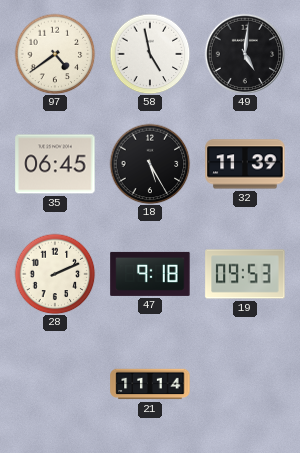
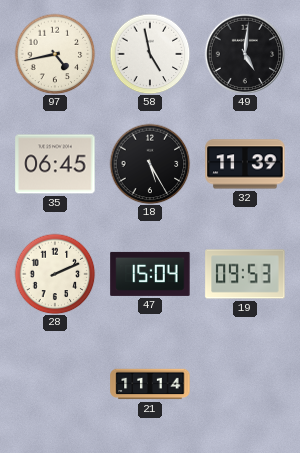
97: 4:39 -> 4:43 (55, 54)
47: 9:18 -> 15:04 (150, 274)
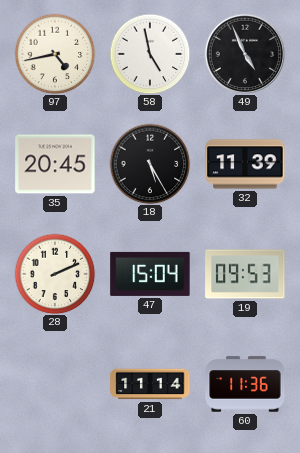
49: 5:01 -> 4:56 (245, 54)
35: 06:45 -> 20:45 (55, 164)
60: none -> 11:36 (245, 384)
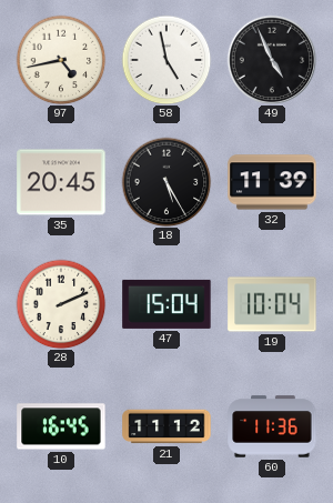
19: 09:53 -> 10:04 (272, 304)
10: none -> 16:45 (61, 426)
21: 11:14 -> 11:12 (167, 426)
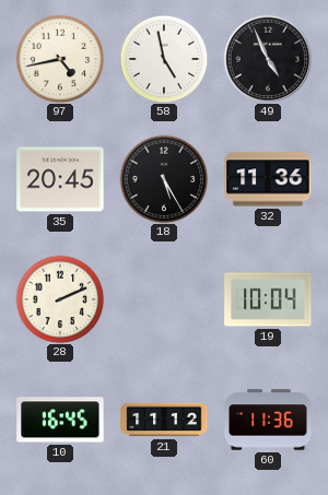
32: 11:39 -> 11:36 (268, 179)
47: 15:04 -> none (167, 304)
